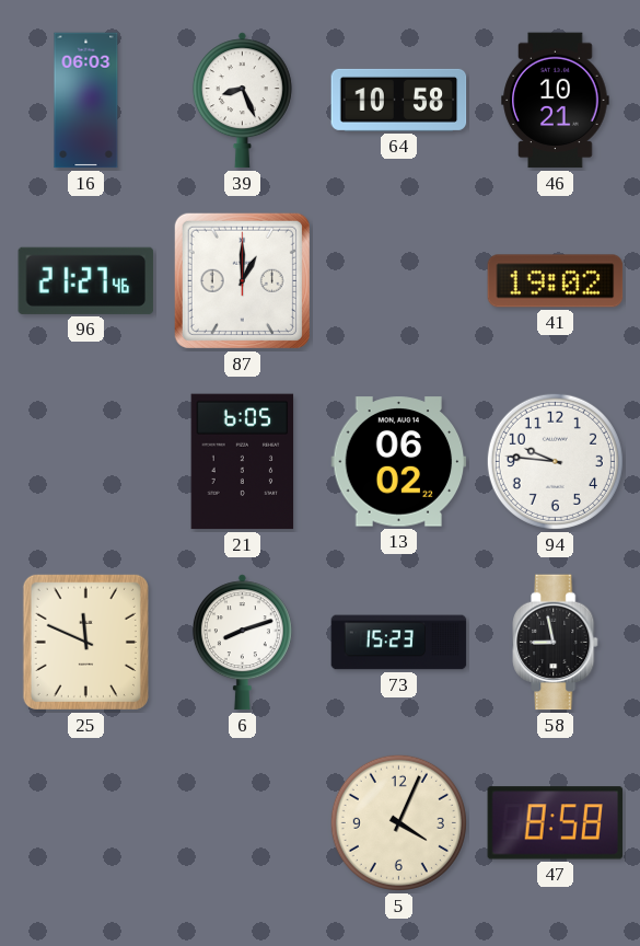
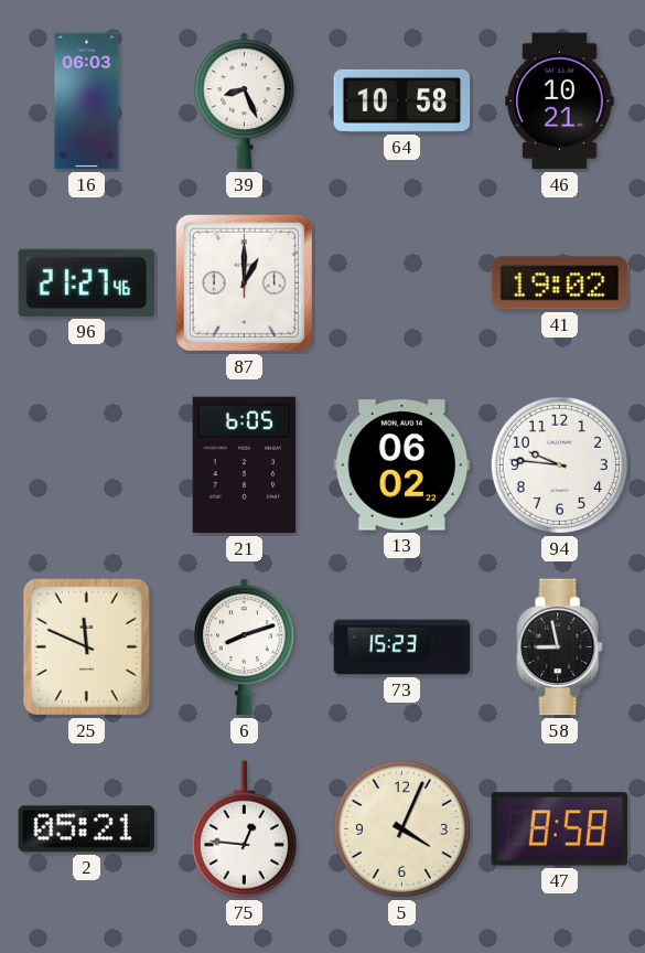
2: none -> 05:21 (87, 829)
75: none -> 12:46 (244, 829)
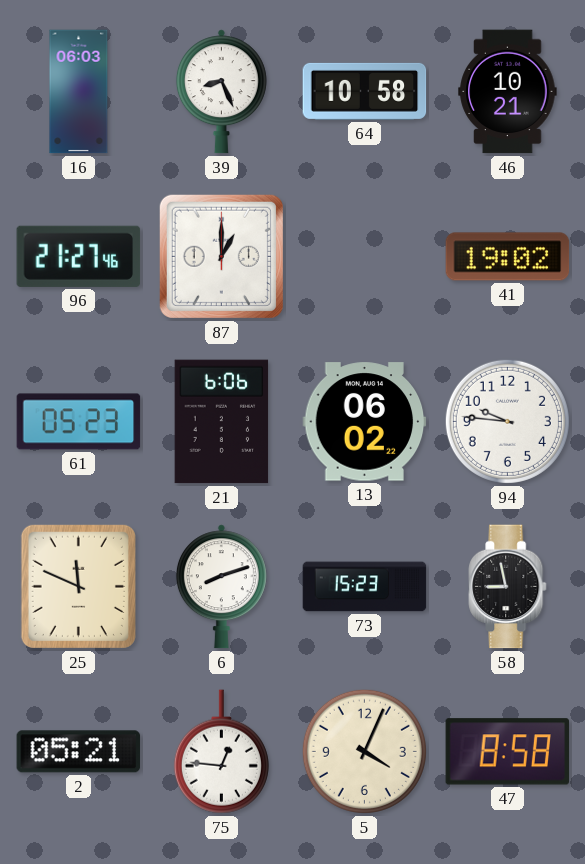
61: none -> 05:23 (79, 422)
21: 6:05 -> 6:06 (222, 422)
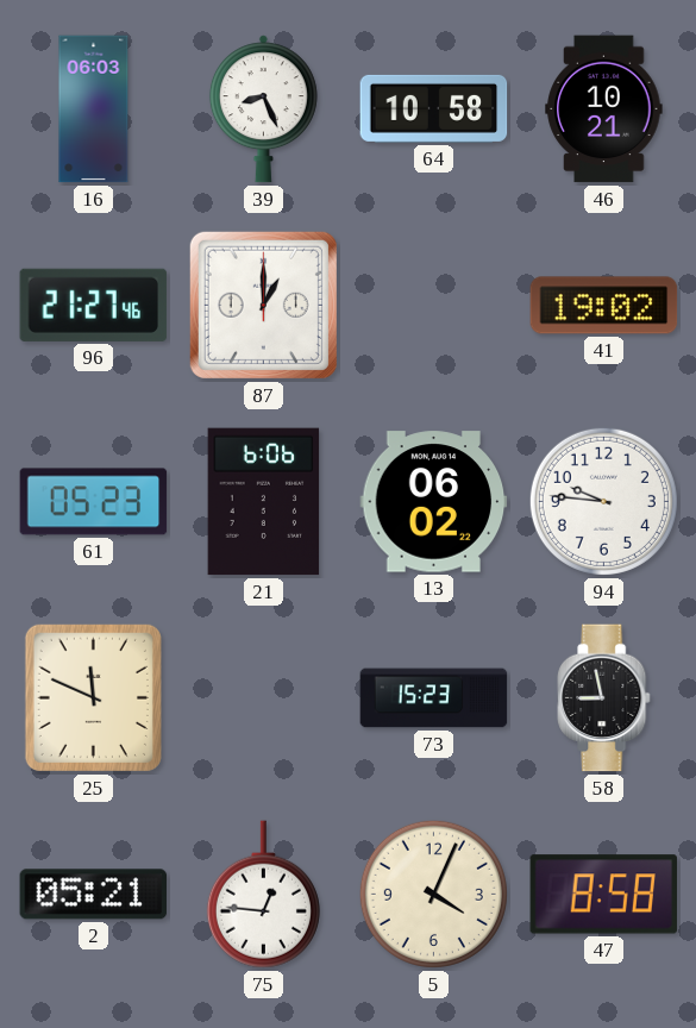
6: 8:12 -> none (221, 587)
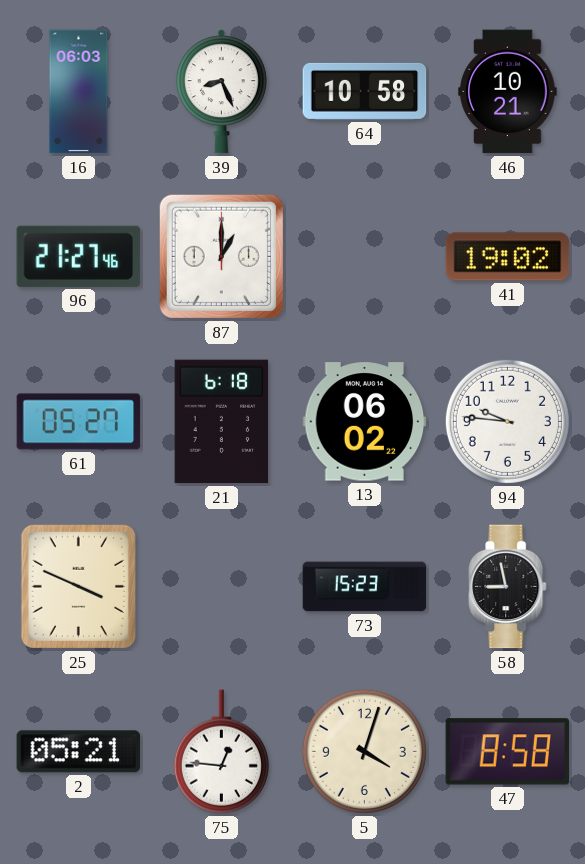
61: 05:23 -> 05:27 (79, 422)
21: 6:06 -> 6:18 (222, 422)
25: 11:49 -> 3:49 (78, 586)
5: 4:04 -> 4:03 (364, 751)
